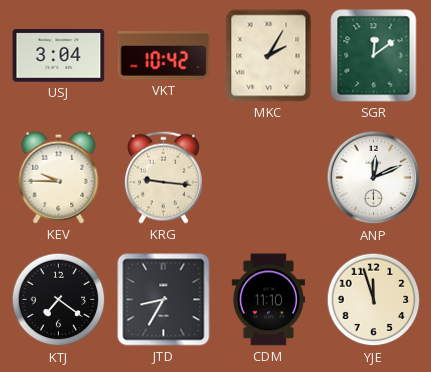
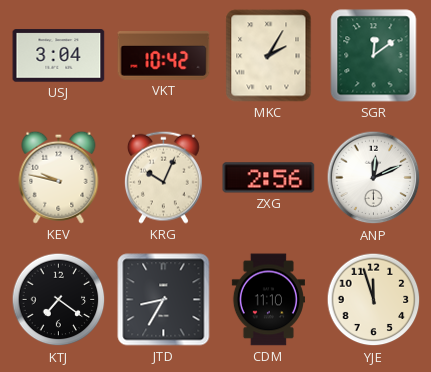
KEV: 9:45 -> 9:47 (59, 177)
KRG: 9:16 -> 10:04 (163, 177)
ZXG: none -> 2:56 (269, 178)
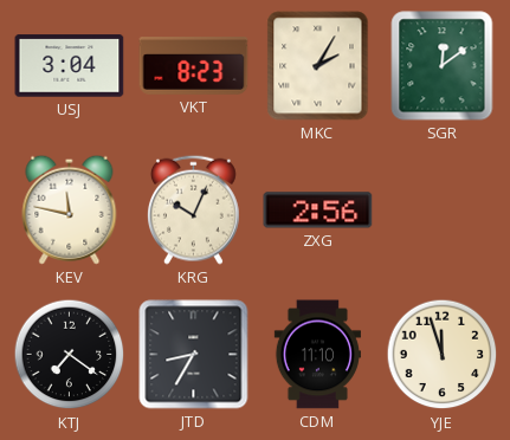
VKT: 10:42 -> 8:23 (194, 66)
KEV: 9:47 -> 11:47 (70, 209)
ANP: 12:11 -> none (374, 178)
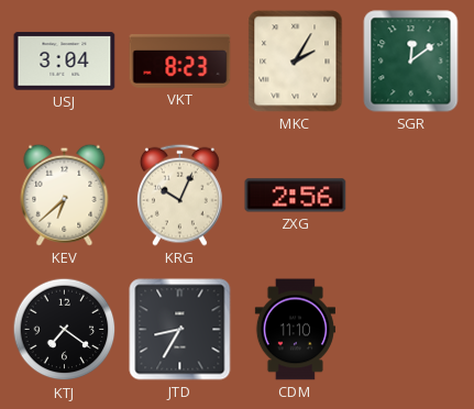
KEV: 11:47 -> 6:38 (65, 195)
YJE: 11:57 -> none (443, 355)
